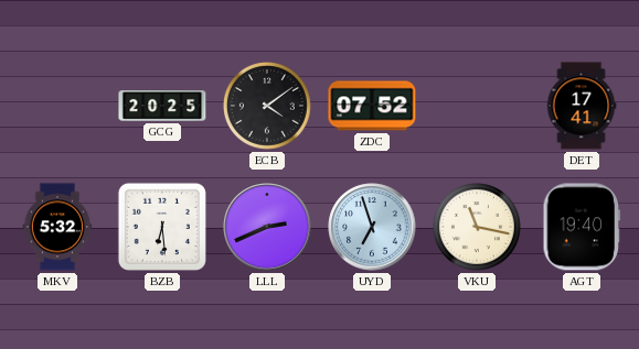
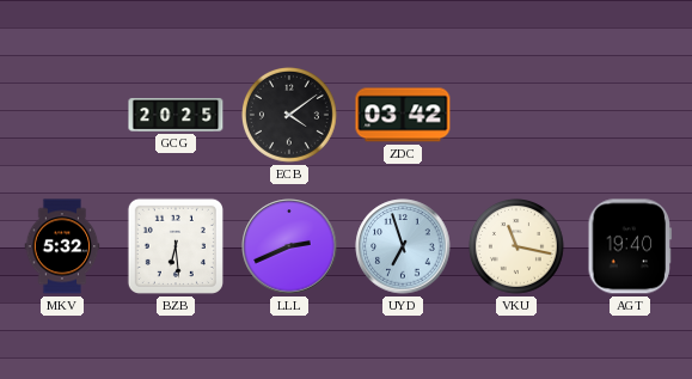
ZDC: 07:52 -> 03:42 (403, 115)
DET: 17:41 -> none (582, 106)
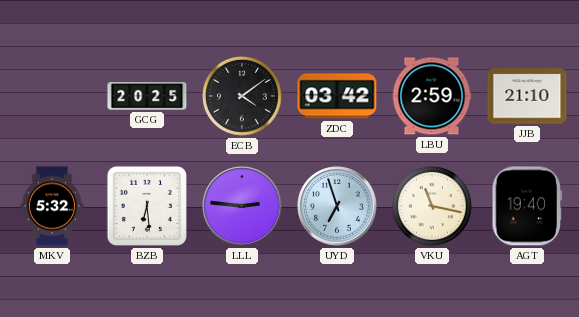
LBU: none -> 2:59 (432, 96)
JJB: none -> 21:10 (527, 96)
LLL: 2:41 -> 2:46 (242, 206)
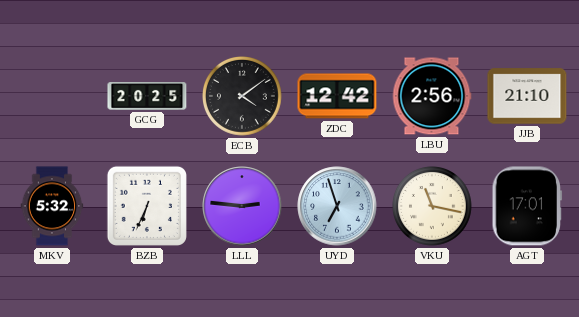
ZDC: 03:42 -> 12:42 (337, 96)
LBU: 2:59 -> 2:56 (432, 96)
BZB: 6:29 -> 6:34 (147, 206)
AGT: 19:40 -> 17:01 (527, 206)
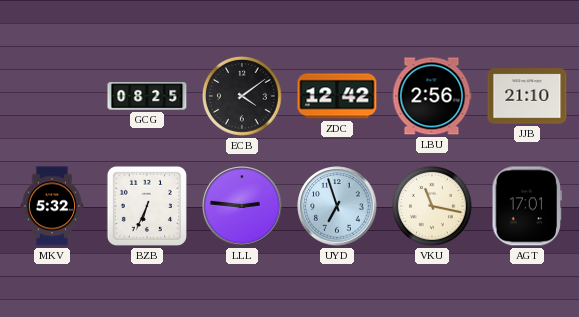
GCG: 20:25 -> 08:25 (147, 97)
